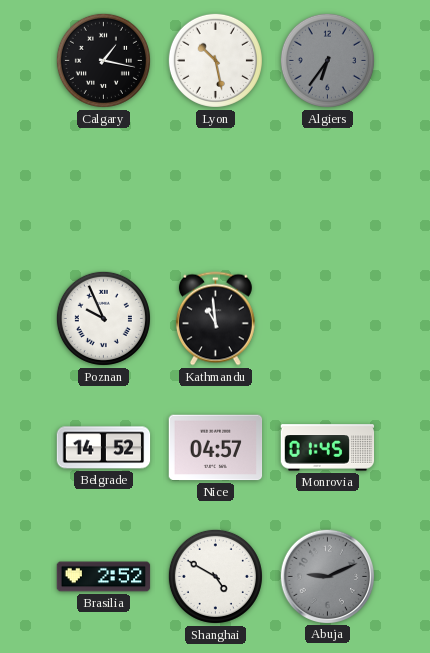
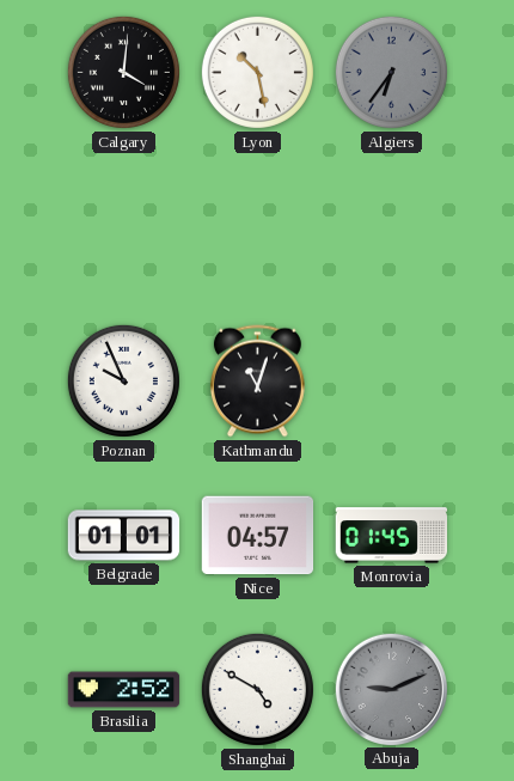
Calgary: 1:17 -> 4:01 (123, 72)
Kathmandu: 10:59 -> 11:03 (257, 382)
Belgrade: 14:52 -> 01:01 (124, 536)
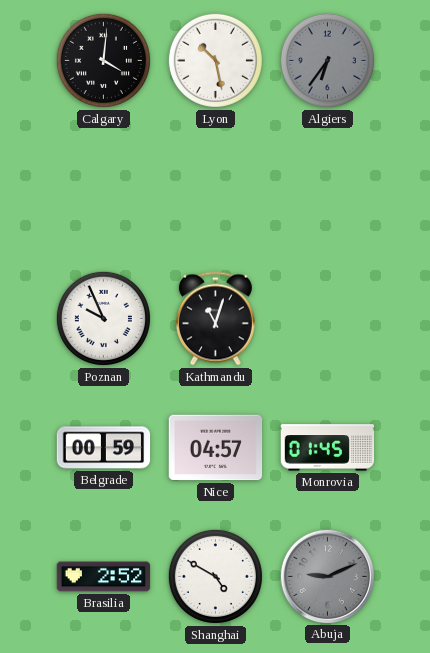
Belgrade: 01:01 -> 00:59 (104, 448)
